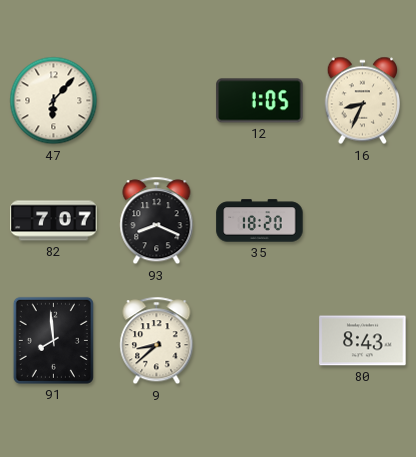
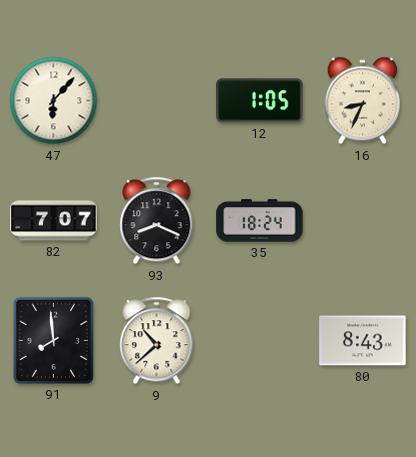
35: 18:20 -> 18:24 (260, 221)
9: 8:38 -> 10:38 (157, 341)
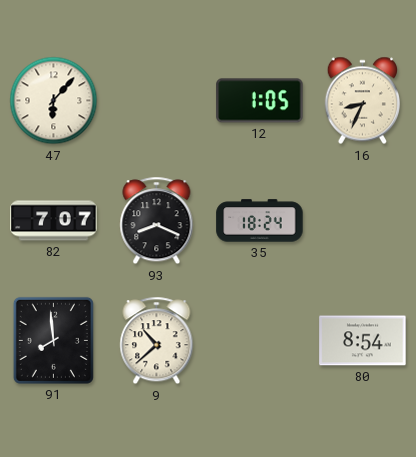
80: 8:43 -> 8:54 (363, 341)
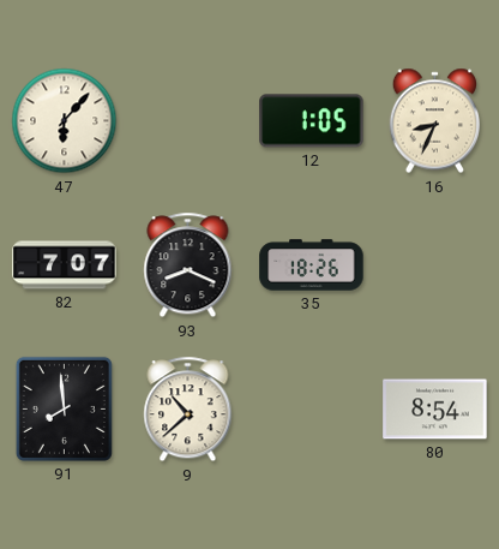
35: 18:24 -> 18:26 (312, 265)
